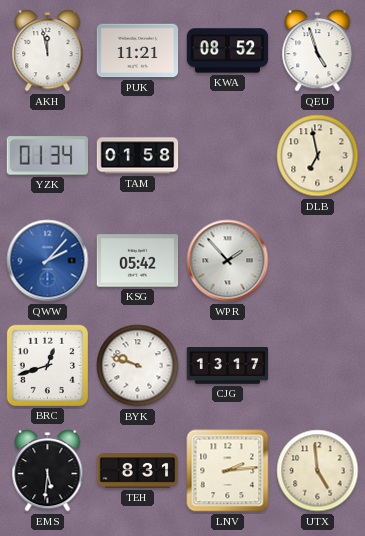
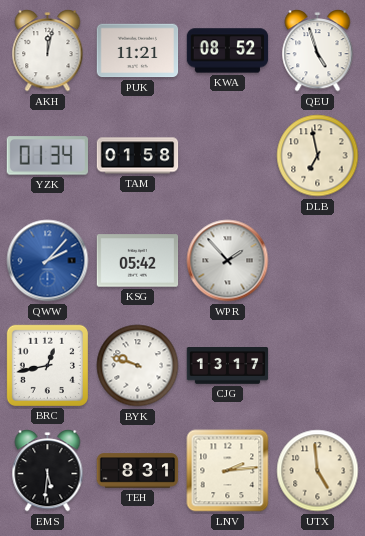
AKH: 11:58 -> 12:02 (48, 51)
BRC: 12:42 -> 12:43 (47, 365)
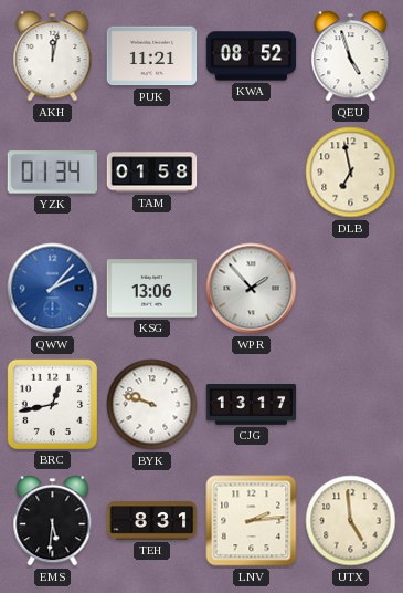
KSG: 05:42 -> 13:06 (152, 289)
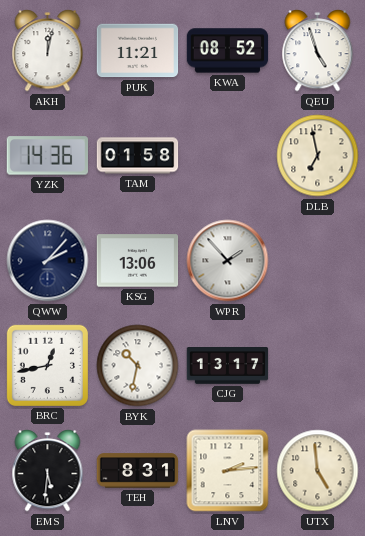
YZK: 01:34 -> 14:36 (47, 156)
QWW dial: blue -> navy (48, 261)
BYK: 9:48 -> 10:32 (138, 366)
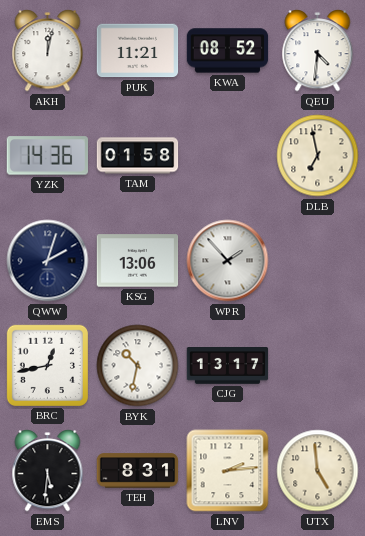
QEU: 4:57 -> 4:31 (318, 51)
QWW: 2:07 -> 2:03 (48, 261)
